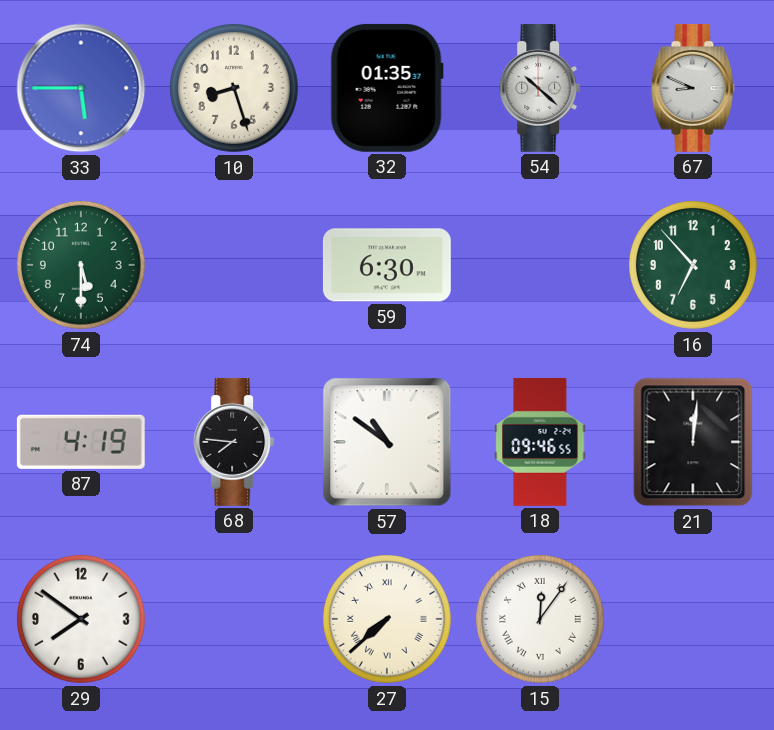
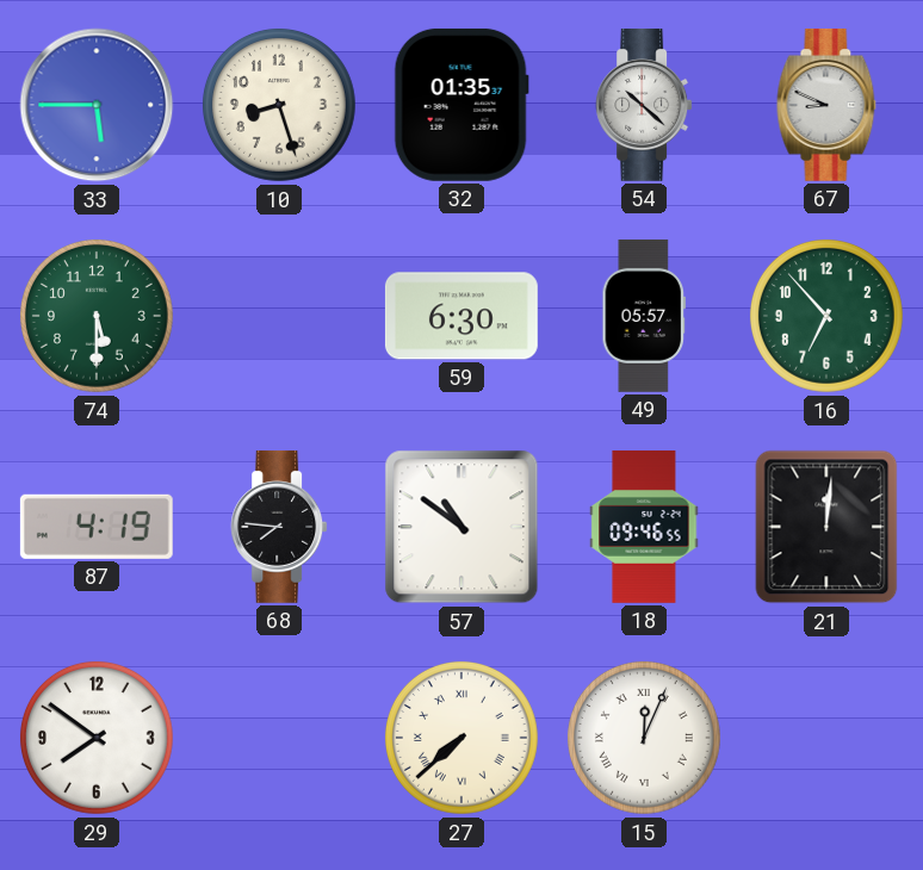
49: none -> 05:57 (644, 316)
15: 12:06 -> 12:04 (644, 738)
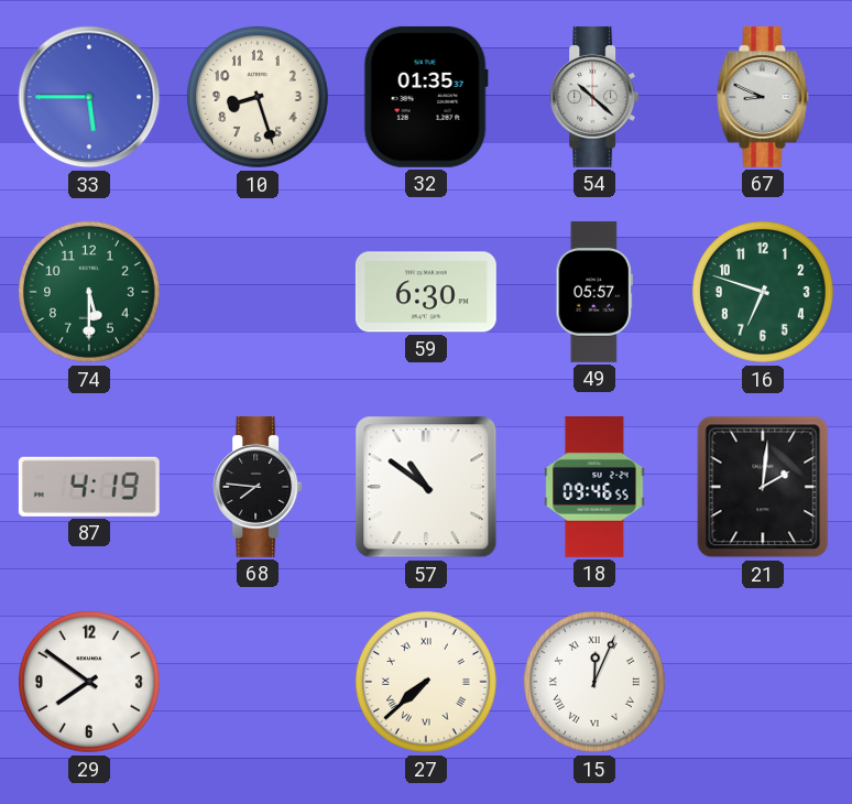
16: 6:53 -> 6:48 (763, 292)
21: 12:01 -> 2:01 (763, 487)
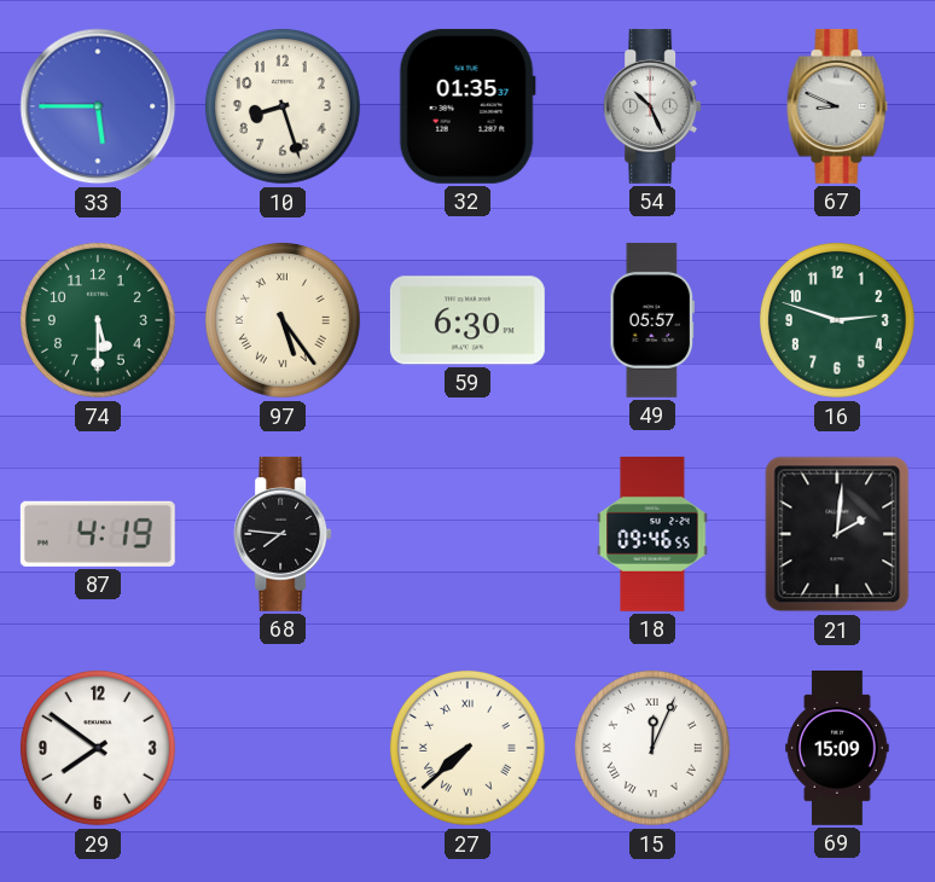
54: 10:22 -> 10:26 (652, 106)
97: none -> 5:24 (283, 320)
16: 6:48 -> 2:48 (837, 320)
57: 10:51 -> none (426, 487)
69: none -> 15:09 (837, 749)
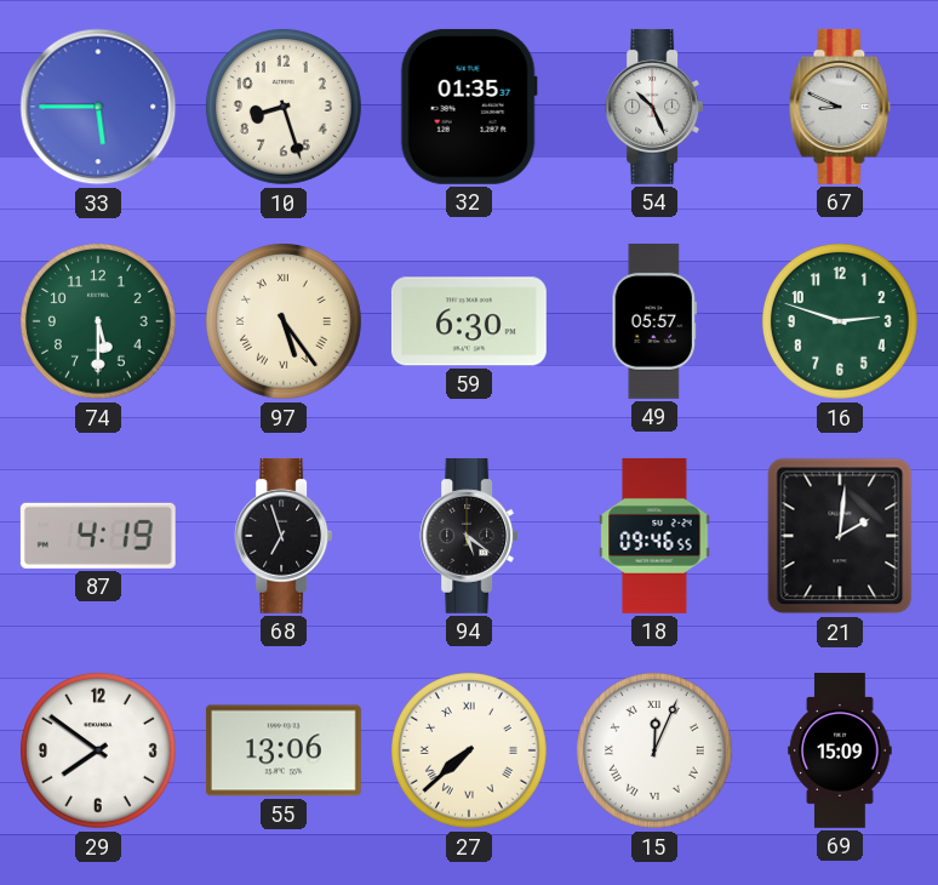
68: 7:46 -> 6:57 (284, 536)
94: none -> 5:21 (469, 536)
55: none -> 13:06 (284, 750)
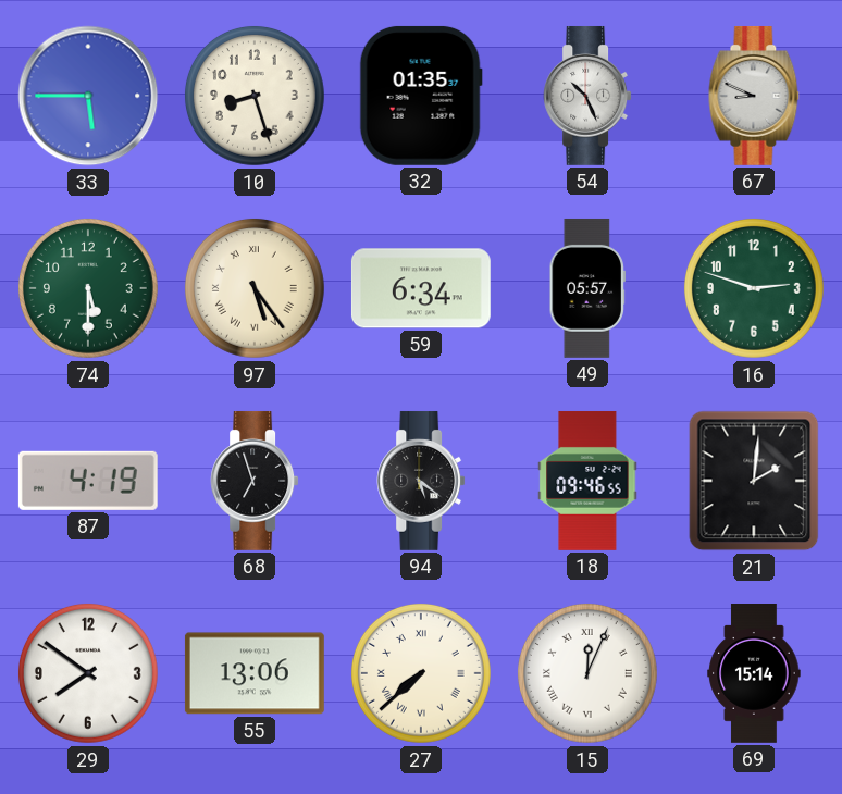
59: 6:30 -> 6:34 (421, 288)
69: 15:09 -> 15:14 (754, 674)
